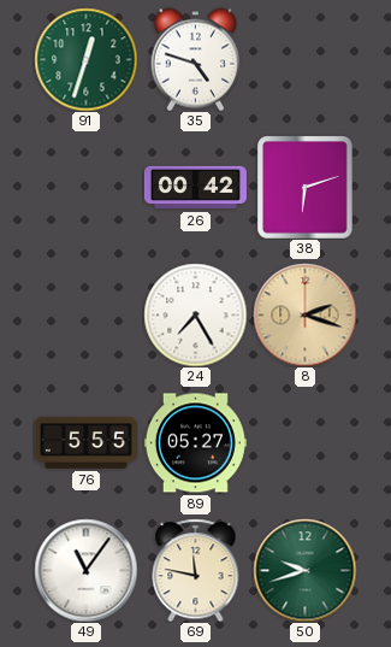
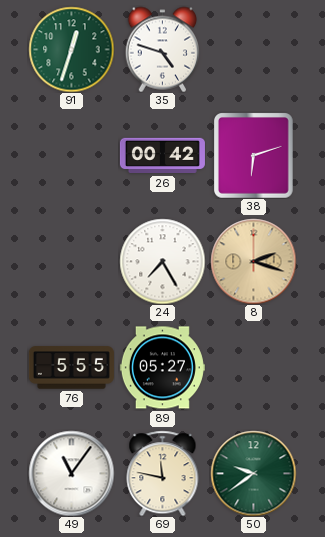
50: 9:42 -> 9:39 (253, 473)
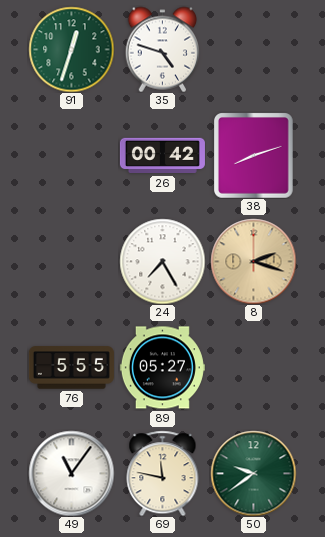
38: 6:12 -> 8:12 (254, 156)
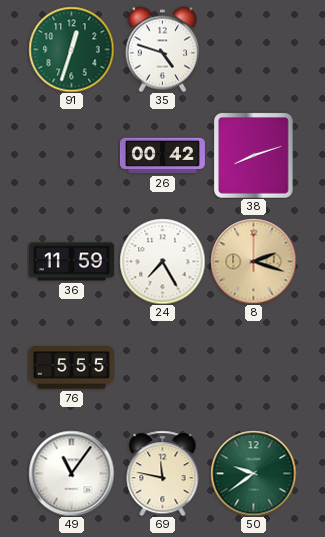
36: none -> 11:59 (71, 262)
89: 05:27 -> none (162, 368)
